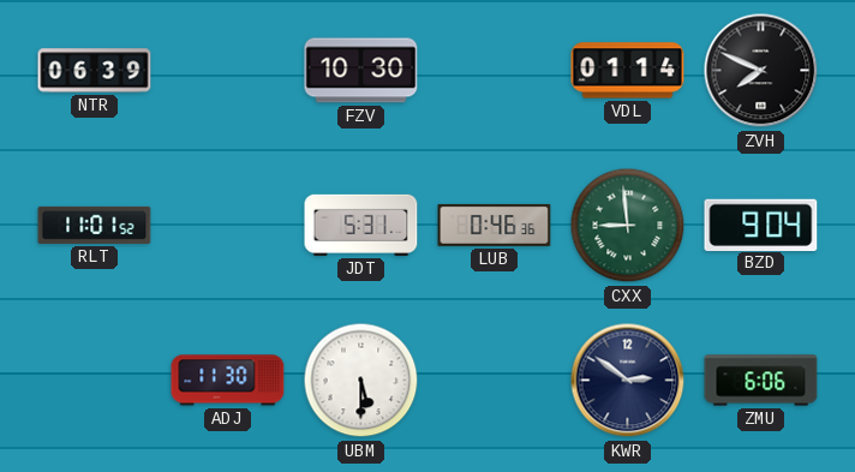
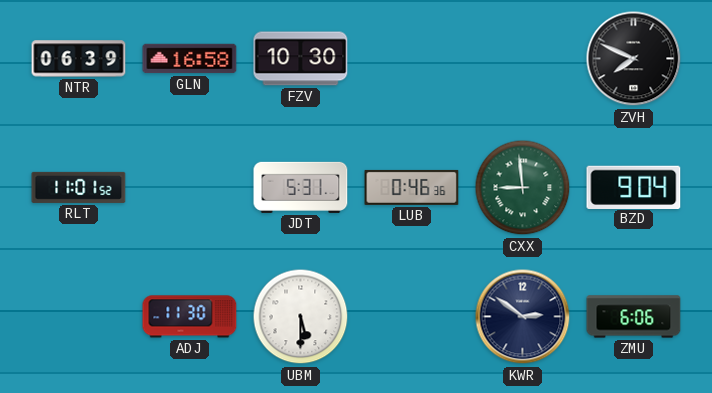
GLN: none -> 16:58 (190, 59)
VDL: 01:14 -> none (628, 71)
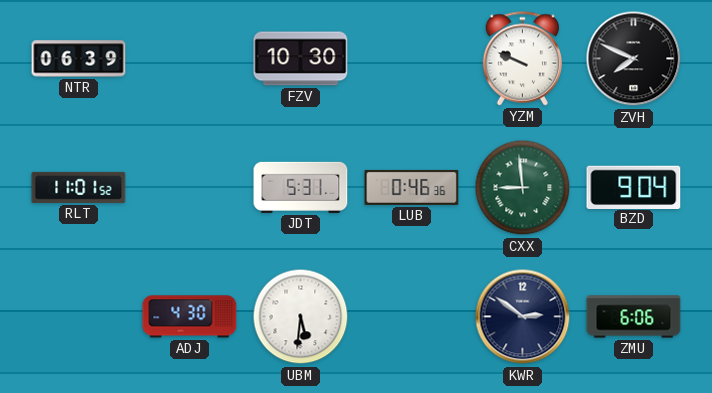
GLN: 16:58 -> none (190, 59)
YZM: none -> 9:49 (523, 59)
ADJ: 11:30 -> 4:30 (190, 317)
UBM: 5:30 -> 5:31 (301, 317)
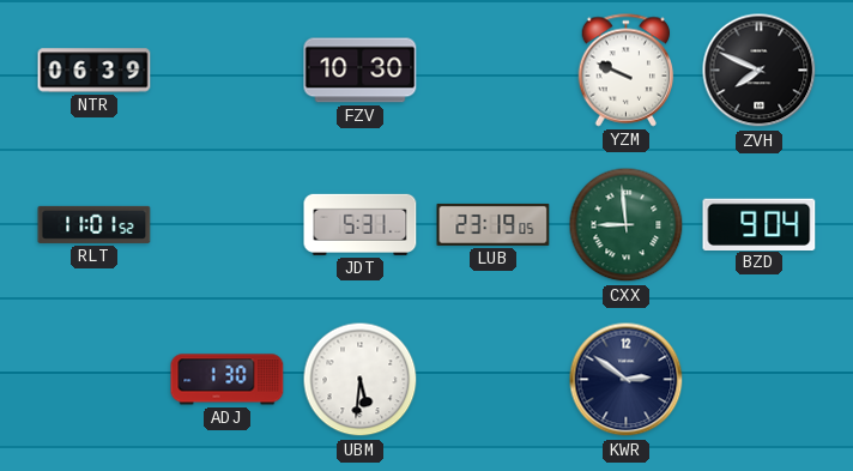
LUB: 0:46 -> 23:19 (494, 224)
ADJ: 4:30 -> 1:30 (228, 380)
ZMU: 6:06 -> none (634, 317)
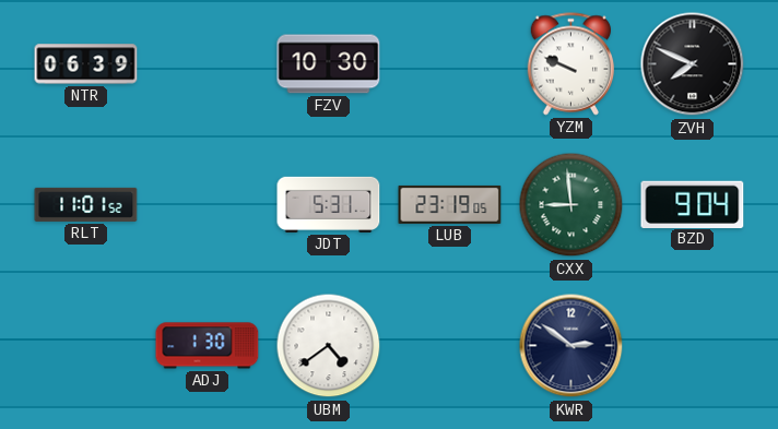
UBM: 5:31 -> 4:39 (329, 346)
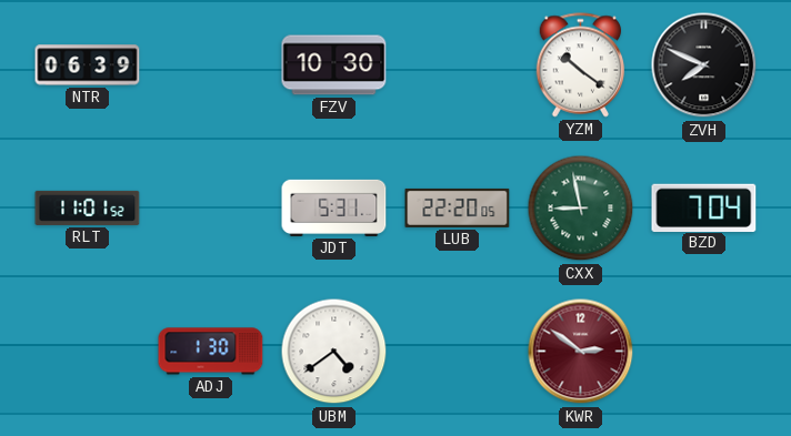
YZM: 9:49 -> 10:21 (581, 65)
LUB: 23:19 -> 22:20 (458, 207)
CXX: 8:59 -> 8:58 (581, 209)
BZD: 9:04 -> 7:04 (704, 207)
KWR dial: navy -> burgundy (581, 352)
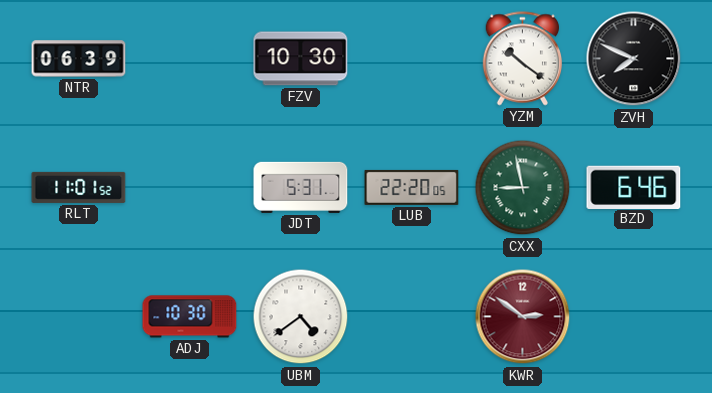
BZD: 7:04 -> 6:46 (634, 187)
ADJ: 1:30 -> 10:30 (190, 317)
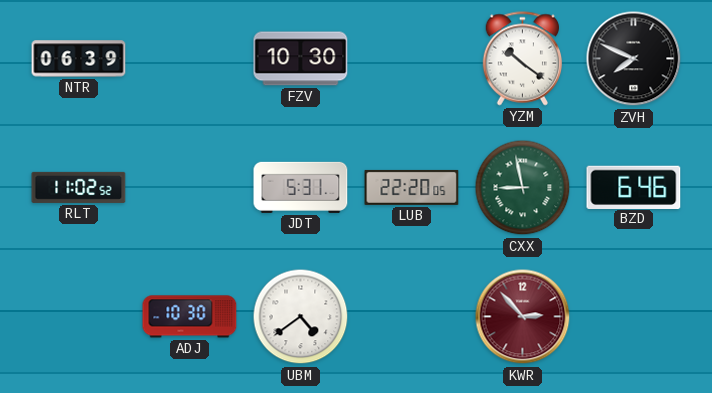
RLT: 11:01 -> 11:02 (79, 187)
KWR: 2:51 -> 2:53 (523, 317)
